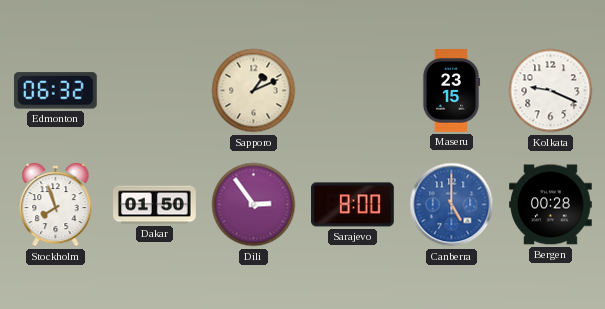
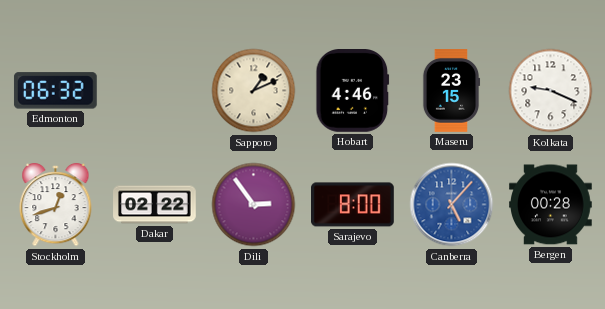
Hobart: none -> 4:46 (353, 91)
Stockholm: 7:57 -> 12:42 (56, 205)
Dakar: 01:50 -> 02:22 (155, 205)
Canberra: 5:00 -> 5:07 (452, 205)
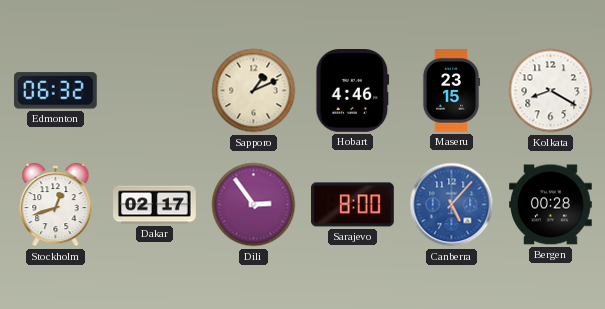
Kolkata: 9:19 -> 8:20 (551, 91)
Dakar: 02:22 -> 02:17 (155, 205)
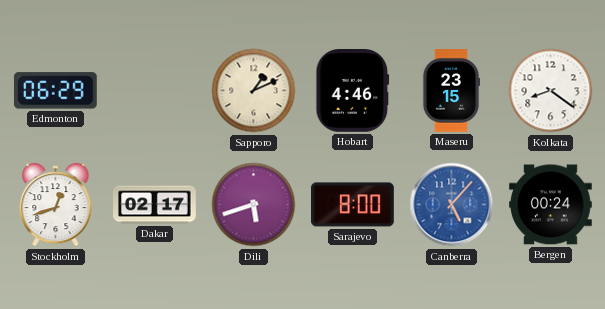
Edmonton: 06:32 -> 06:29 (55, 91)
Kolkata: 8:20 -> 8:21 (551, 91)
Dili: 2:54 -> 5:42 (254, 205)
Bergen: 00:28 -> 00:24 (551, 205)
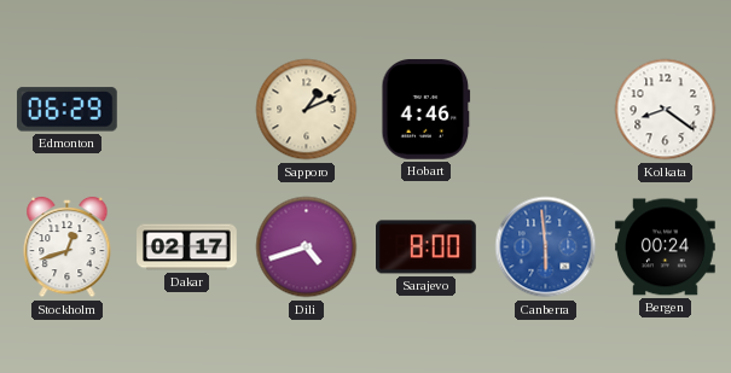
Maseru: 23:15 -> none (451, 91)
Dili: 5:42 -> 4:42 (307, 247)
Canberra: 5:07 -> 5:59 (546, 247)
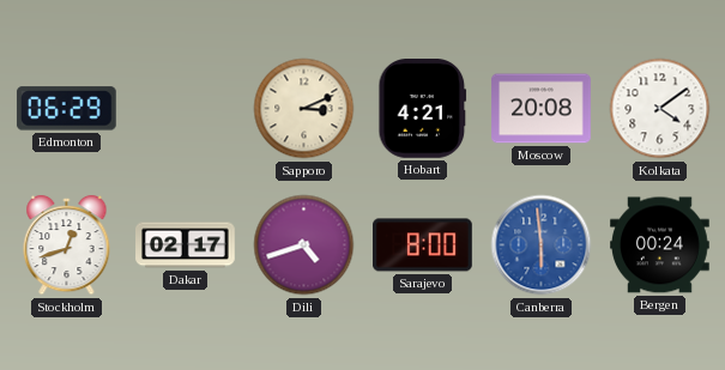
Sapporo: 1:11 -> 3:11 (304, 109)
Hobart: 4:46 -> 4:21 (423, 109)
Moscow: none -> 20:08 (542, 109)
Kolkata: 8:21 -> 4:09 (660, 109)
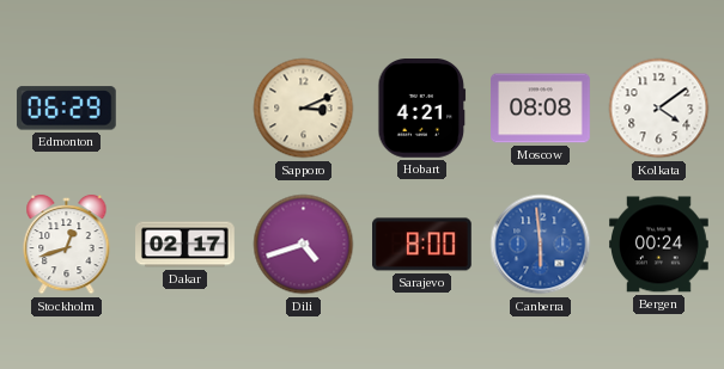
Moscow: 20:08 -> 08:08 (541, 109)
